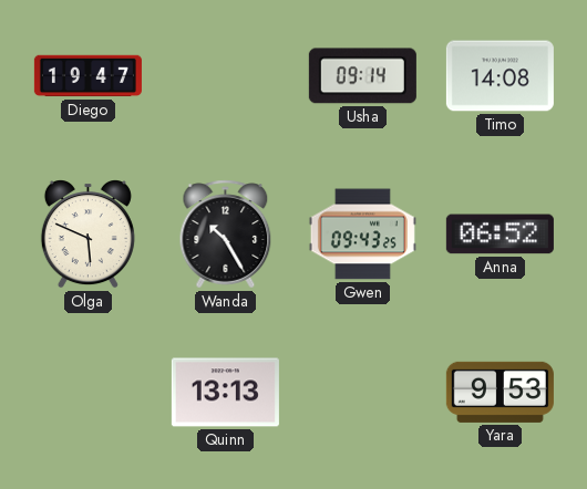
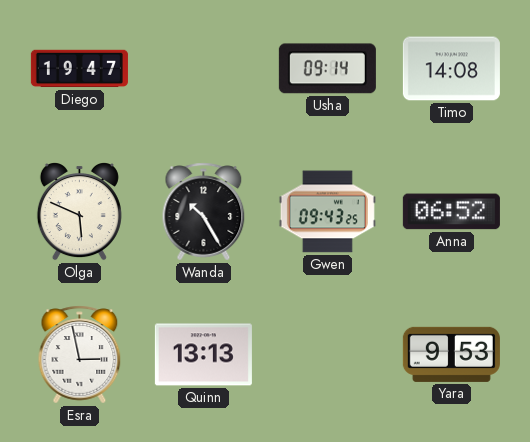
Esra: none -> 2:58 (80, 355)
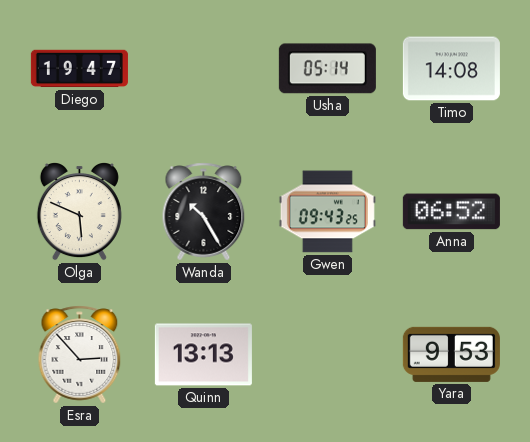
Usha: 09:14 -> 05:14 (327, 69)
Esra: 2:58 -> 2:53 (80, 355)
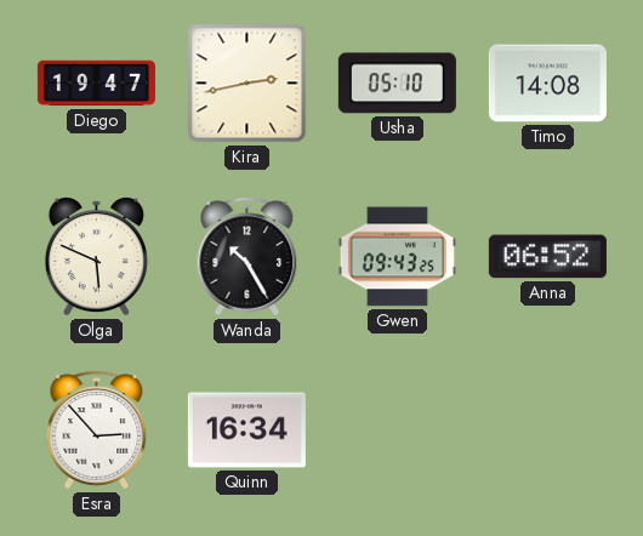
Kira: none -> 2:43 (247, 84)
Usha: 05:14 -> 05:10 (397, 84)
Quinn: 13:13 -> 16:34 (246, 430)
Yara: 9:53 -> none (451, 354)
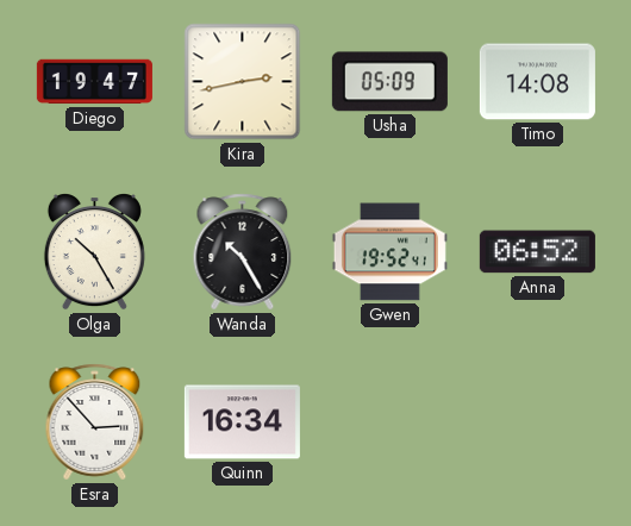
Usha: 05:10 -> 05:09 (389, 82)
Olga: 5:49 -> 10:25 (94, 252)
Gwen: 09:43 -> 19:52 (389, 252)
